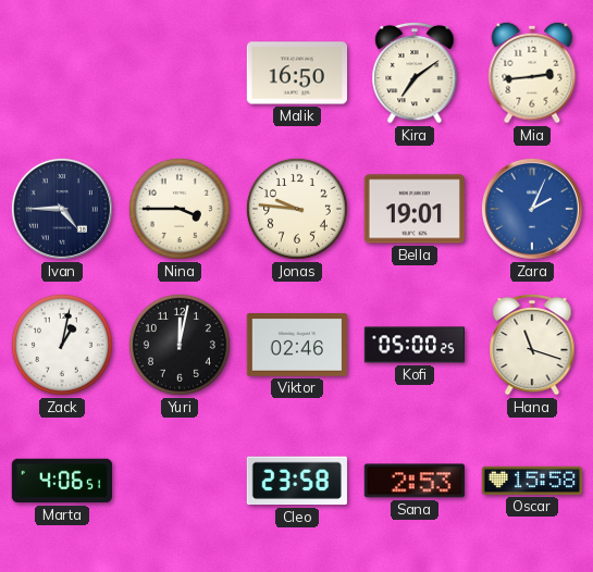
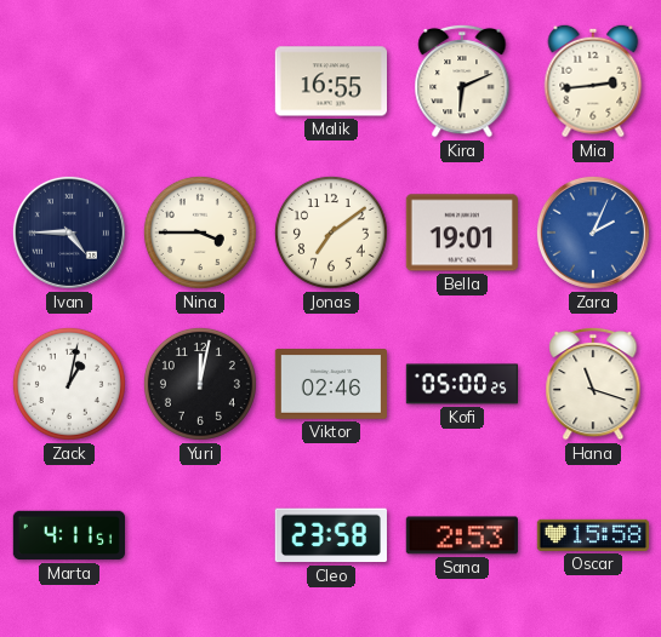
Malik: 16:50 -> 16:55 (330, 81)
Kira: 7:09 -> 6:11 (462, 81)
Jonas: 9:46 -> 7:09 (331, 233)
Marta: 4:06 -> 4:11 (68, 535)
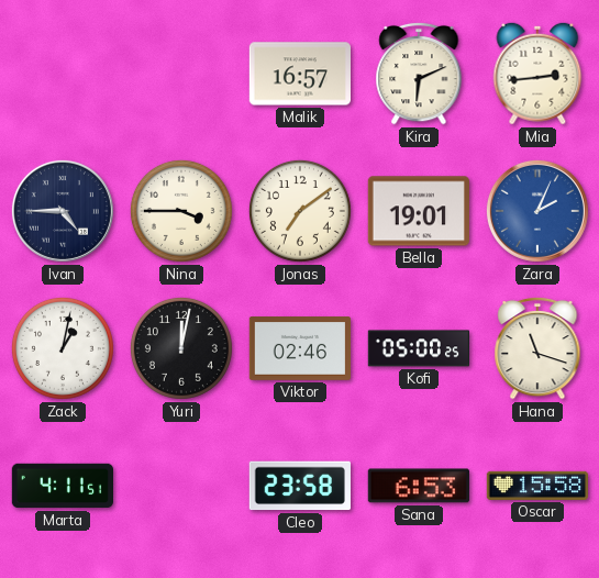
Malik: 16:55 -> 16:57 (299, 74)
Sana: 2:53 -> 6:53 (419, 486)
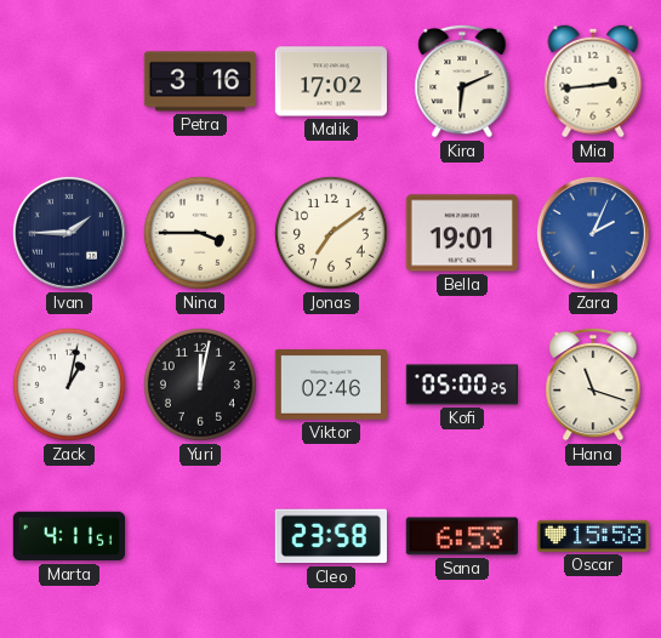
Petra: none -> 3:16 (200, 81)
Malik: 16:57 -> 17:02 (330, 81)
Ivan: 4:45 -> 1:45 (69, 233)
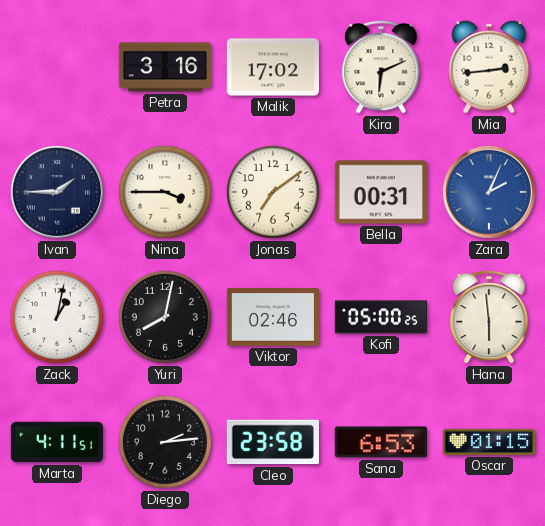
Bella: 19:01 -> 00:31 (381, 192)
Yuri: 12:02 -> 8:02 (165, 317)
Hana: 11:18 -> 5:59 (489, 317)
Diego: none -> 2:14 (165, 442)
Oscar: 15:58 -> 01:15 (488, 442)
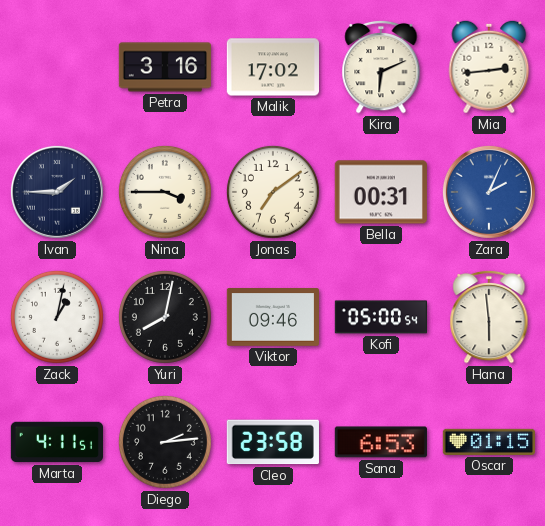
Viktor: 02:46 -> 09:46 (272, 318)
Kofi: 05:00:25 -> 05:00:54 (380, 317)
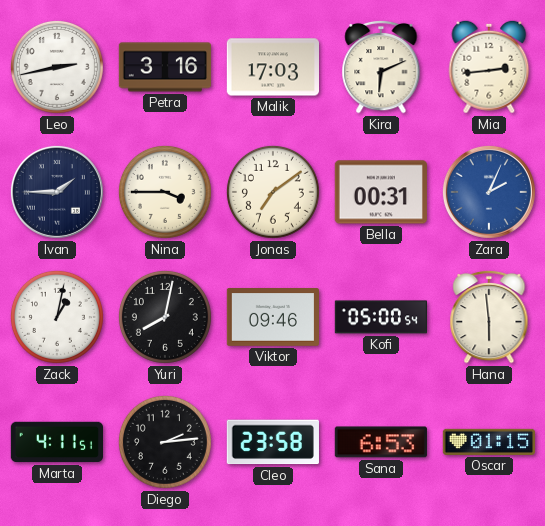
Leo: none -> 2:43 (57, 67)
Malik: 17:02 -> 17:03 (272, 67)
